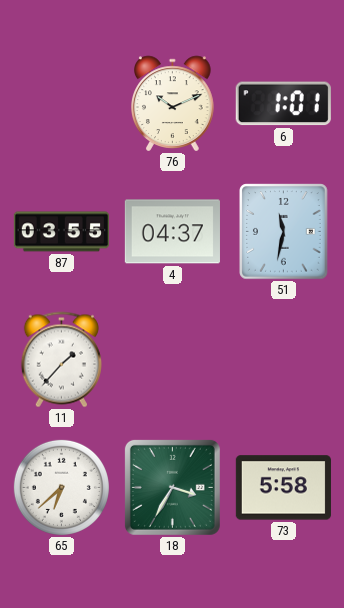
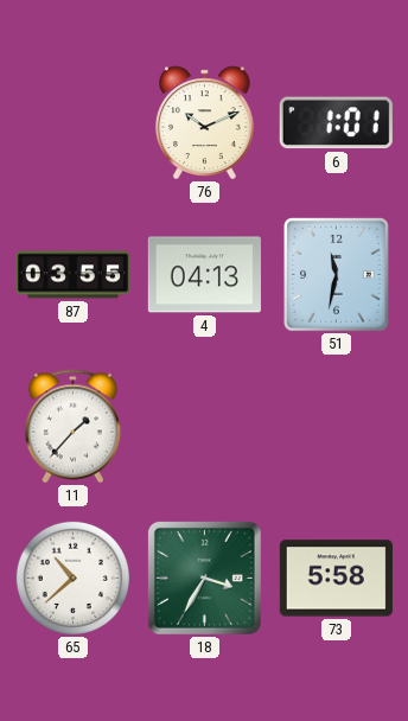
4: 04:37 -> 04:13 (204, 275)
65: 6:38 -> 10:38 (72, 578)
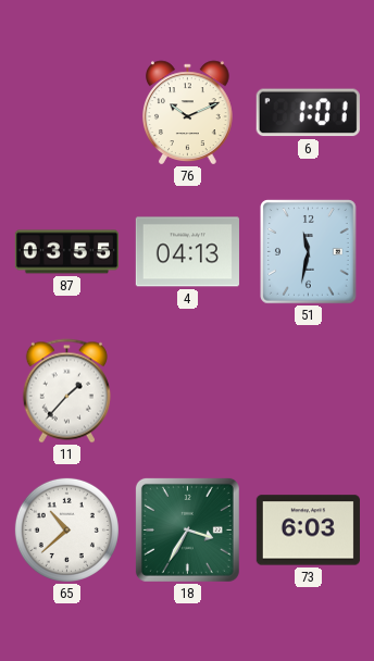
73: 5:58 -> 6:03 (308, 531)
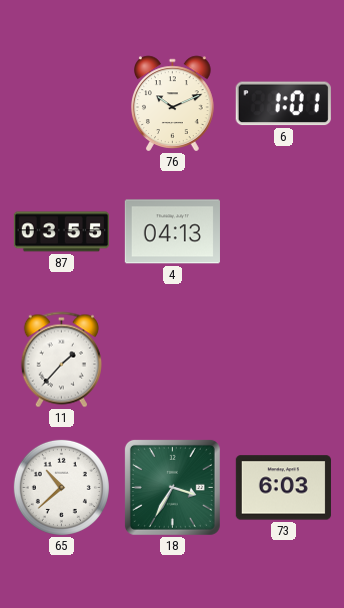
51: 11:32 -> none (309, 252)
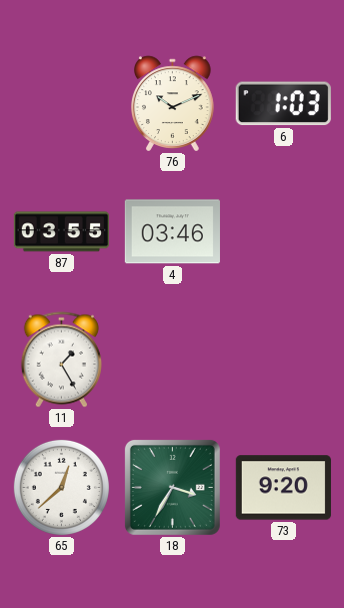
6: 1:01 -> 1:03 (283, 104)
4: 04:13 -> 03:46 (172, 232)
11: 1:37 -> 1:25 (61, 360)
65: 10:38 -> 12:38 (61, 487)
73: 6:03 -> 9:20 (283, 488)
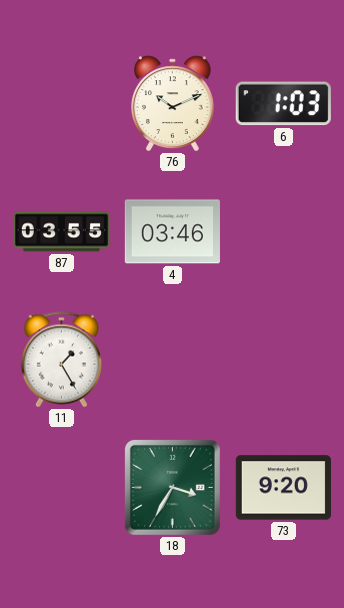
65: 12:38 -> none (61, 487)
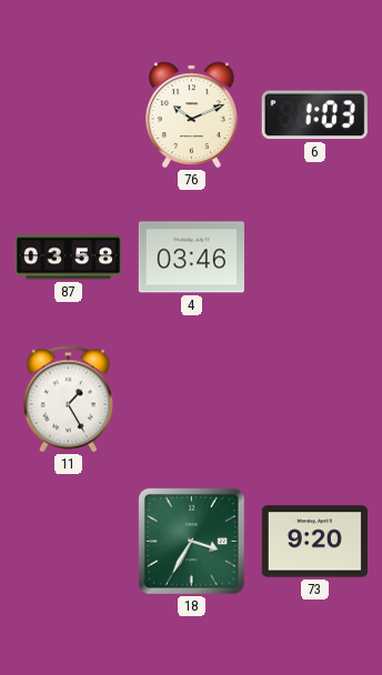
87: 03:55 -> 03:58 (68, 258)
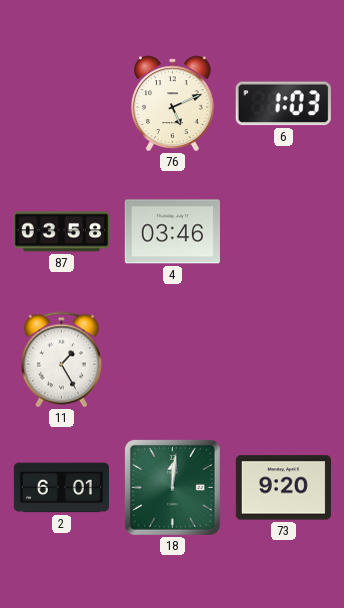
76: 10:11 -> 5:11 (173, 104)
2: none -> 6:01 (61, 488)
18: 3:35 -> 12:01 (172, 487)
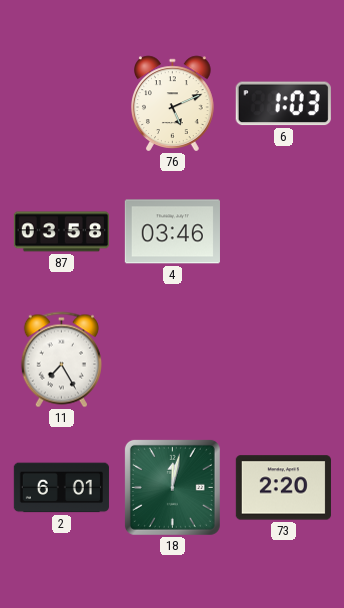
11: 1:25 -> 7:25 (61, 360)
18: 12:01 -> 12:02 (172, 487)
73: 9:20 -> 2:20 (283, 488)
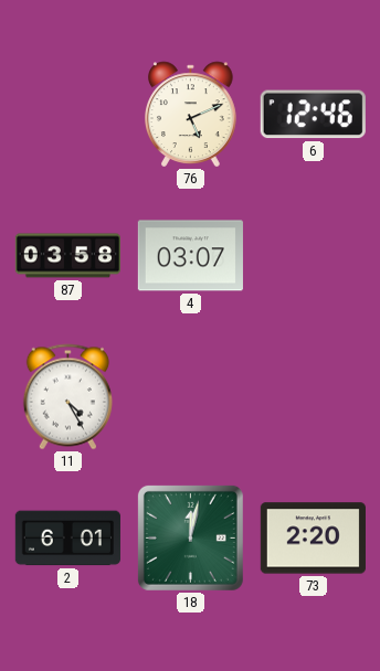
6: 1:03 -> 12:46 (313, 115)
4: 03:46 -> 03:07 (190, 256)
11: 7:25 -> 4:25 (67, 397)
